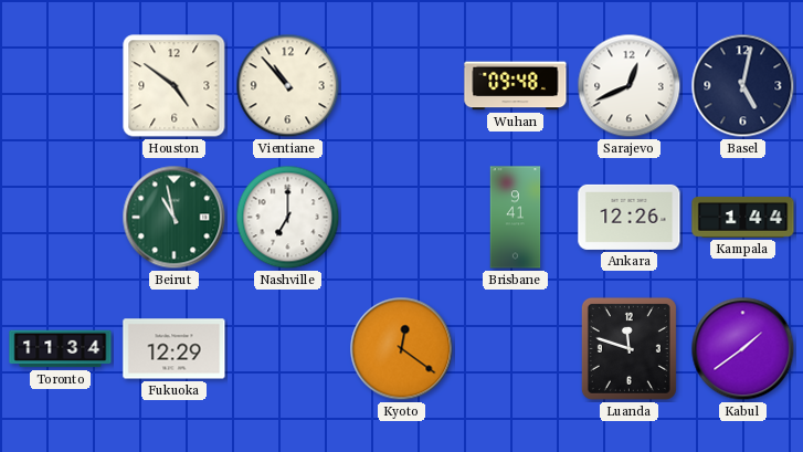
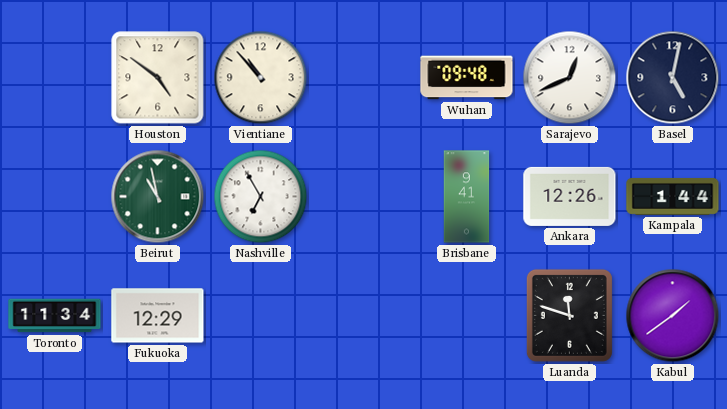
Nashville: 7:00 -> 6:55 (261, 197)
Kyoto: 12:21 -> none (402, 349)
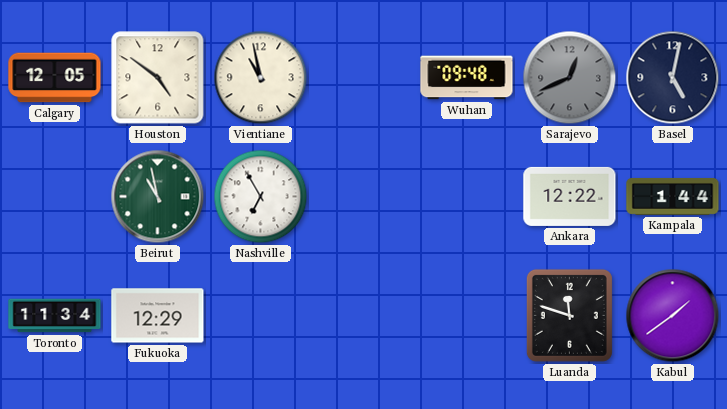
Calgary: none -> 12:05 (55, 78)
Vientiane: 10:53 -> 10:58 (261, 78)
Sarajevo dial: white -> grey (570, 78)
Brisbane: 9:41 -> none (467, 197)
Ankara: 12:26 -> 12:22 (570, 196)
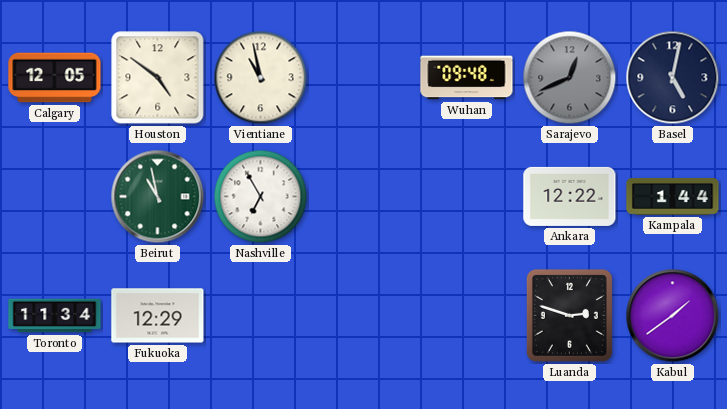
Luanda: 11:48 -> 2:48 (569, 315)
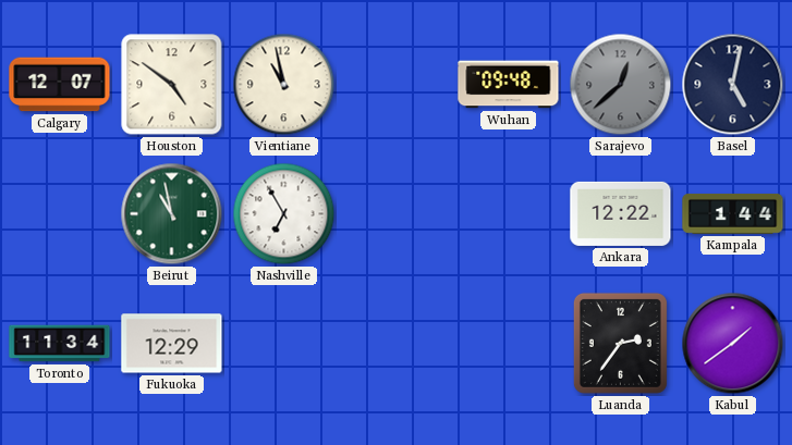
Calgary: 12:05 -> 12:07 (60, 85)
Sarajevo: 12:41 -> 12:38 (621, 85)
Luanda: 2:48 -> 2:36 (620, 343)
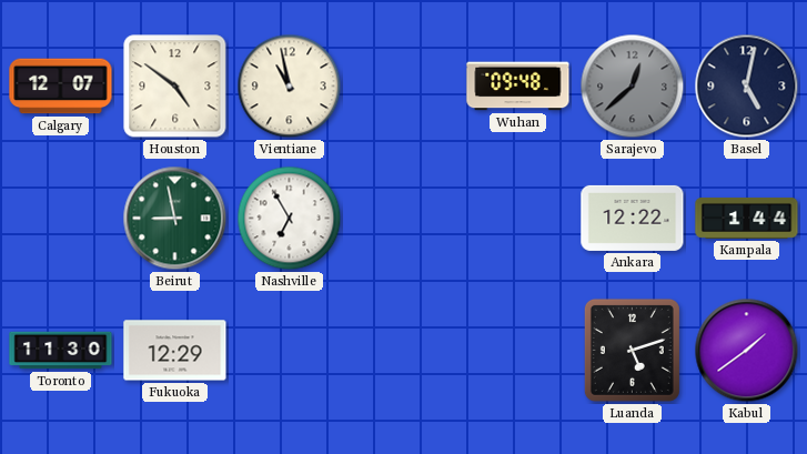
Beirut: 10:58 -> 8:58 (175, 219)
Toronto: 11:34 -> 11:30 (61, 351)
Luanda: 2:36 -> 5:12 (632, 350)
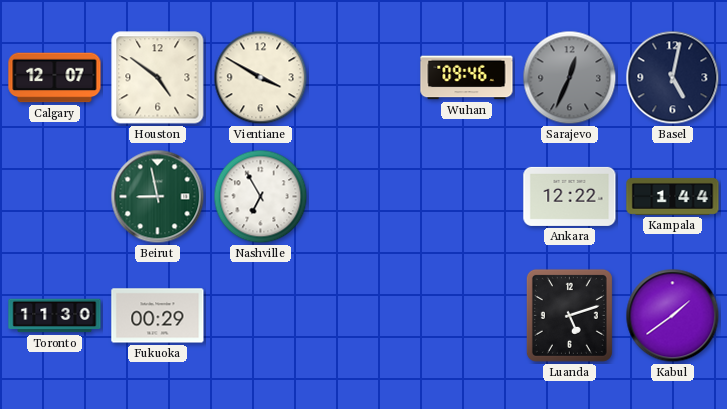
Vientiane: 10:58 -> 3:50 (261, 78)
Wuhan: 09:48 -> 09:46 (467, 78)
Sarajevo: 12:38 -> 12:34 (570, 78)
Fukuoka: 12:29 -> 00:29 (158, 316)
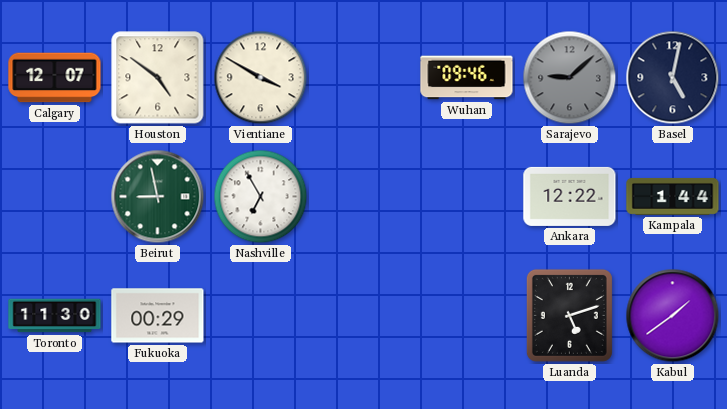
Sarajevo: 12:34 -> 9:08 (570, 78)
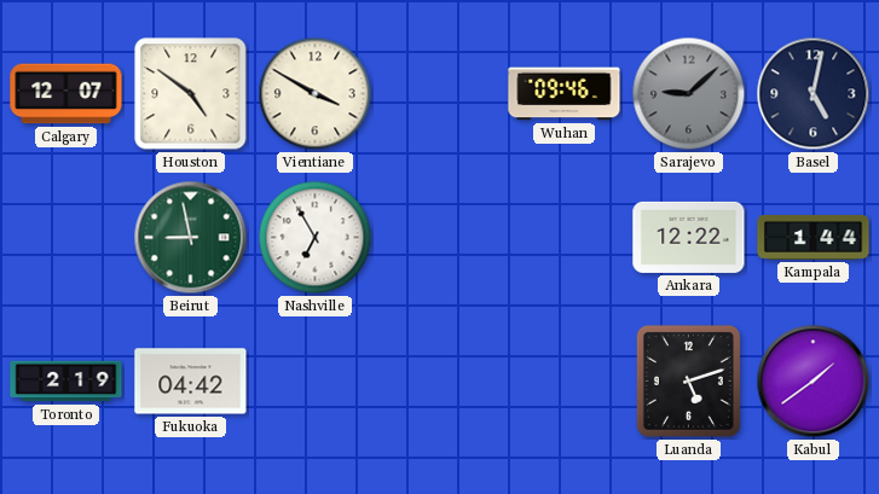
Toronto: 11:30 -> 2:19 (66, 382)
Fukuoka: 00:29 -> 04:42 (191, 382)
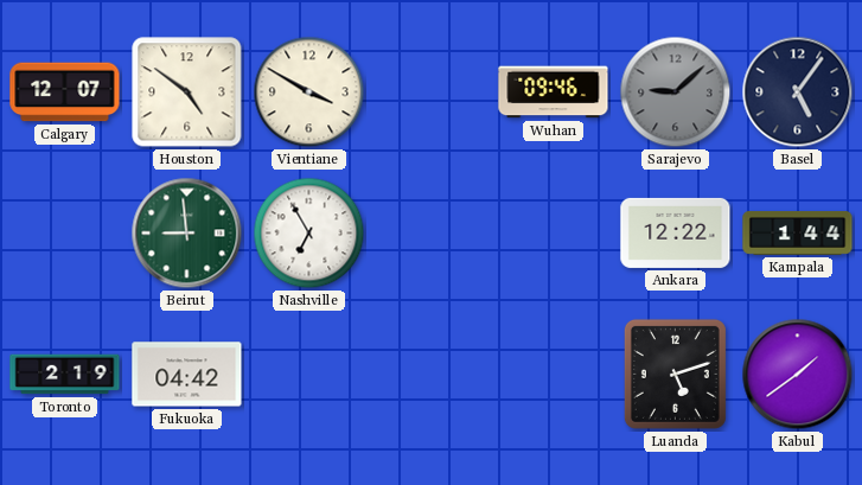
Basel: 5:02 -> 5:06 (798, 92)
Beirut: 8:58 -> 8:59 (187, 234)
